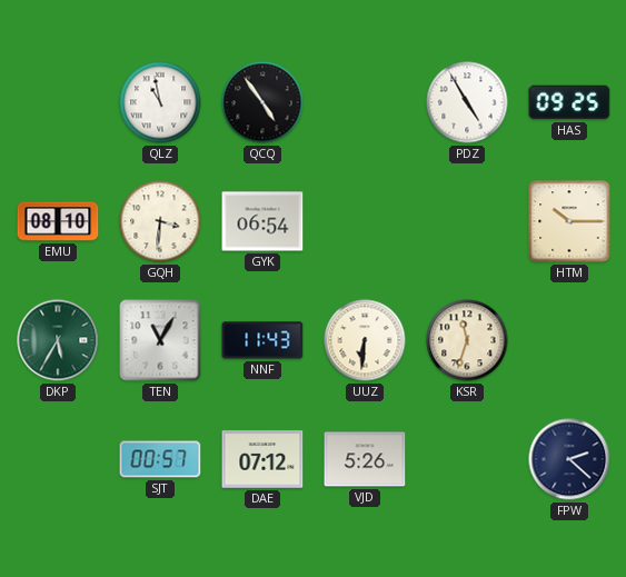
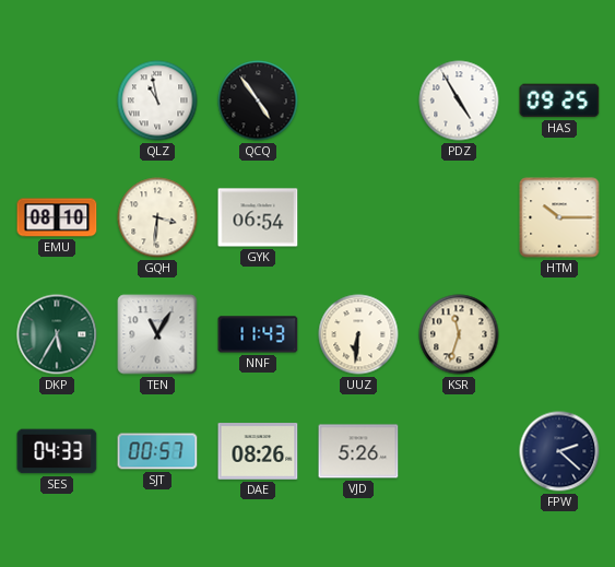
SES: none -> 04:33 (57, 451)
DAE: 07:12 -> 08:26 (258, 451)
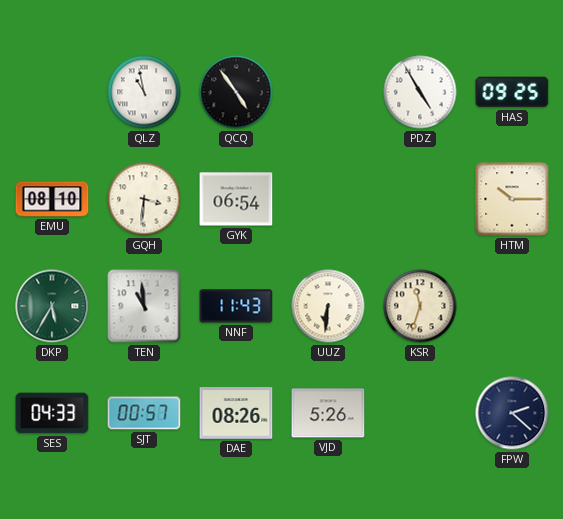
TEN: 11:05 -> 10:59 (144, 306)
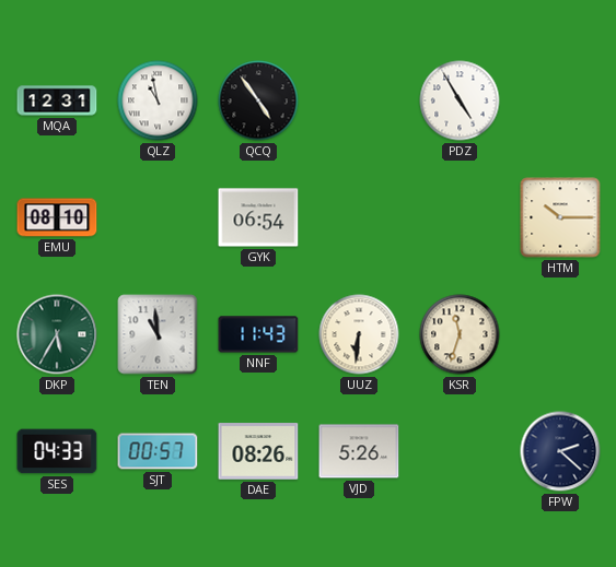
MQA: none -> 12:31 (57, 101)
HAS: 09:25 -> none (512, 92)
GQH: 3:31 -> none (144, 199)
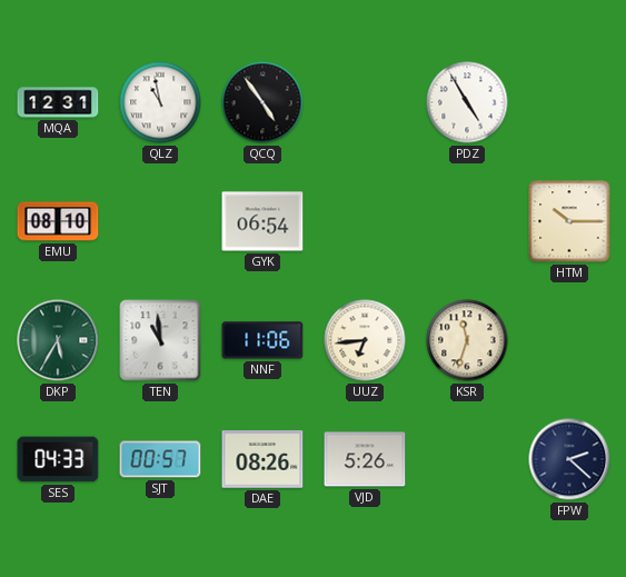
NNF: 11:43 -> 11:06 (262, 340)
UUZ: 6:31 -> 6:44 (365, 340)
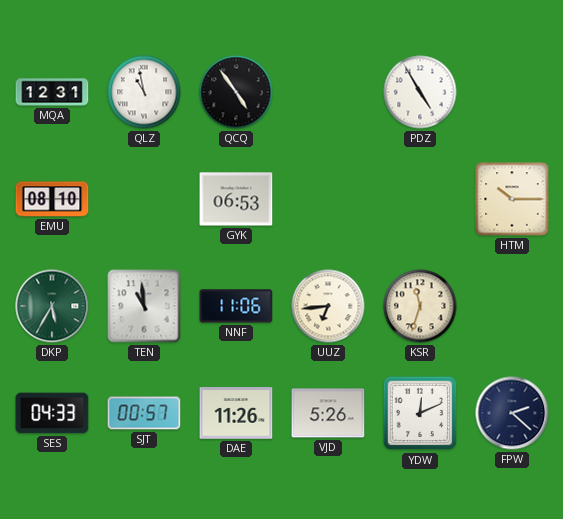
GYK: 06:54 -> 06:53 (236, 199)
DAE: 08:26 -> 11:26 (236, 413)
YDW: none -> 12:11 (420, 413)
